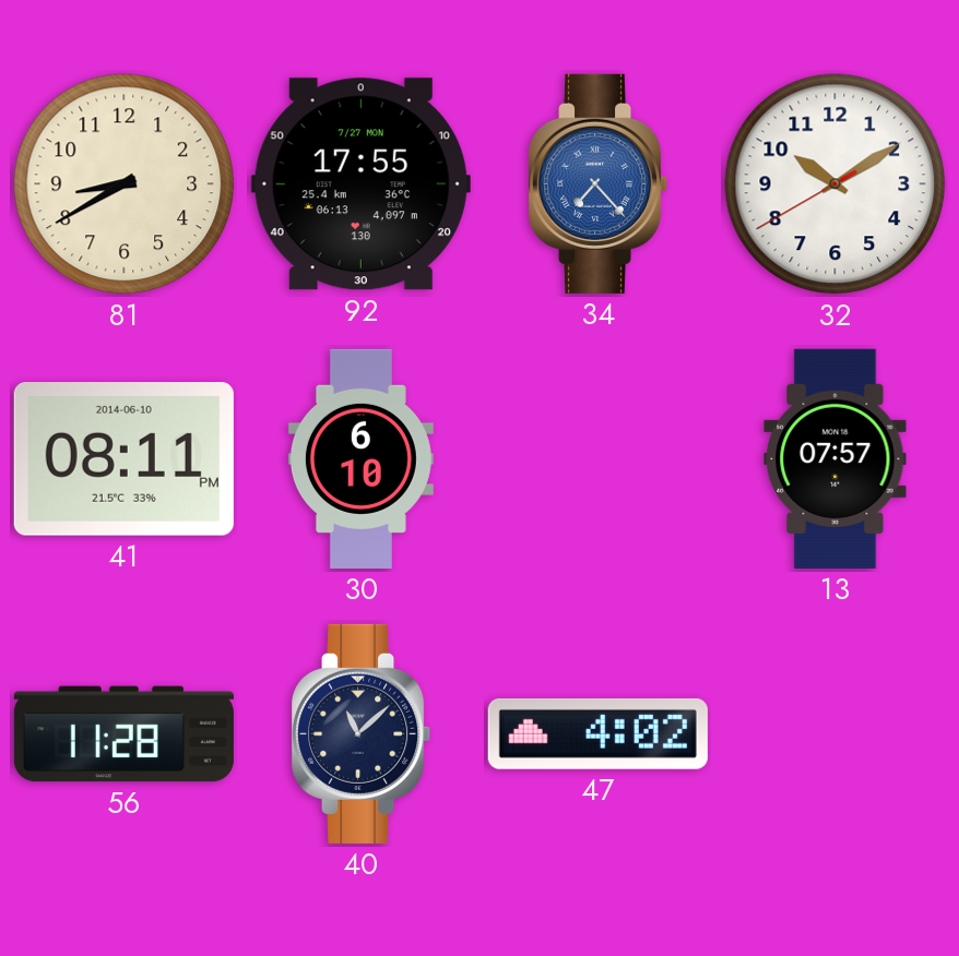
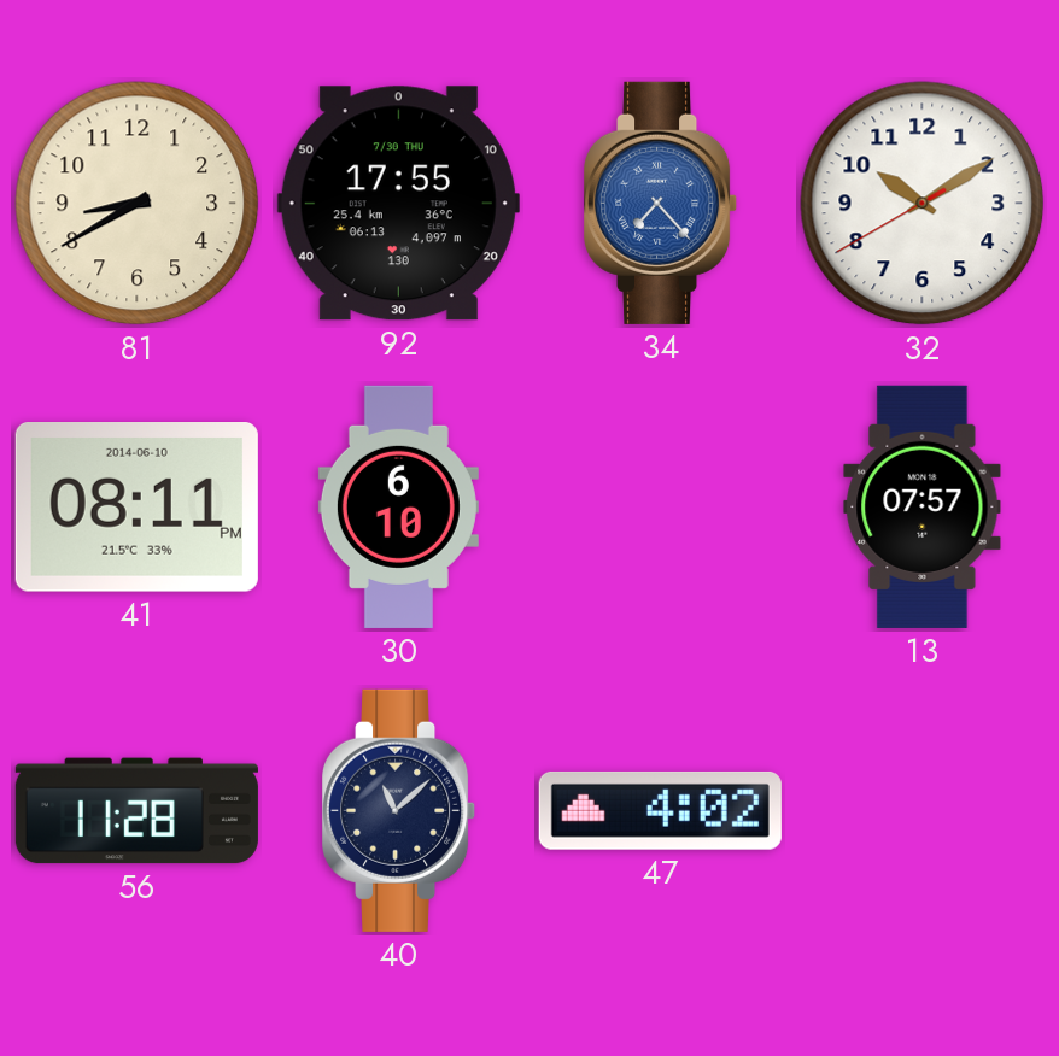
92 date: 7/27 MON -> 7/30 THU (398, 204)
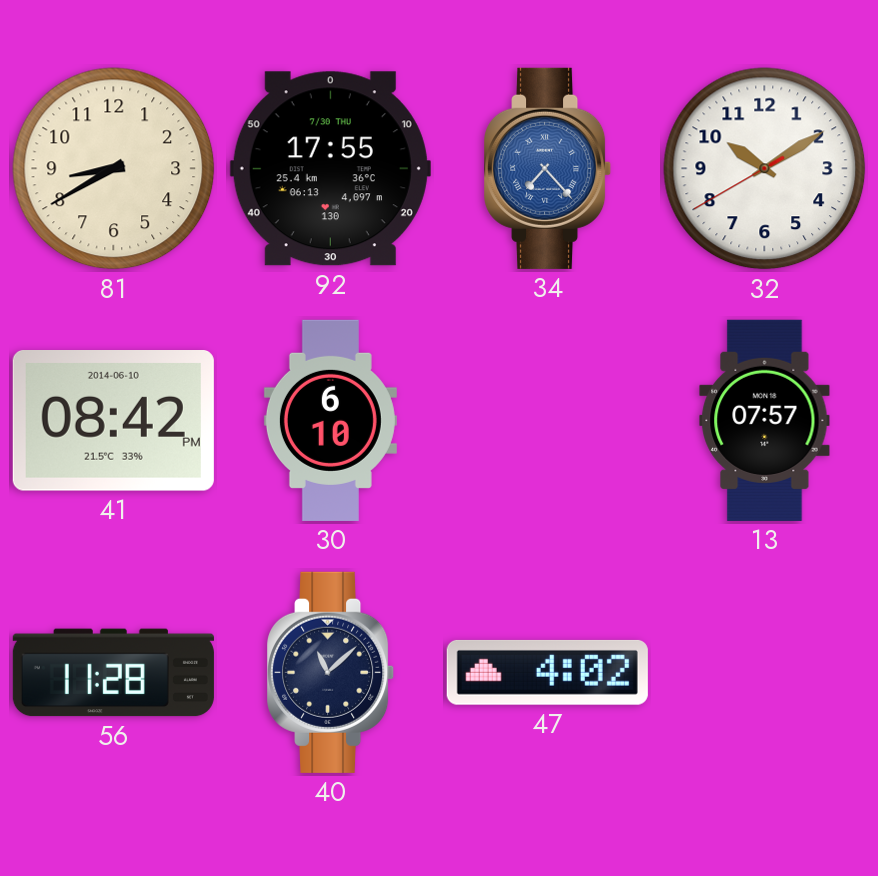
41: 08:11 -> 08:42 (113, 421)
